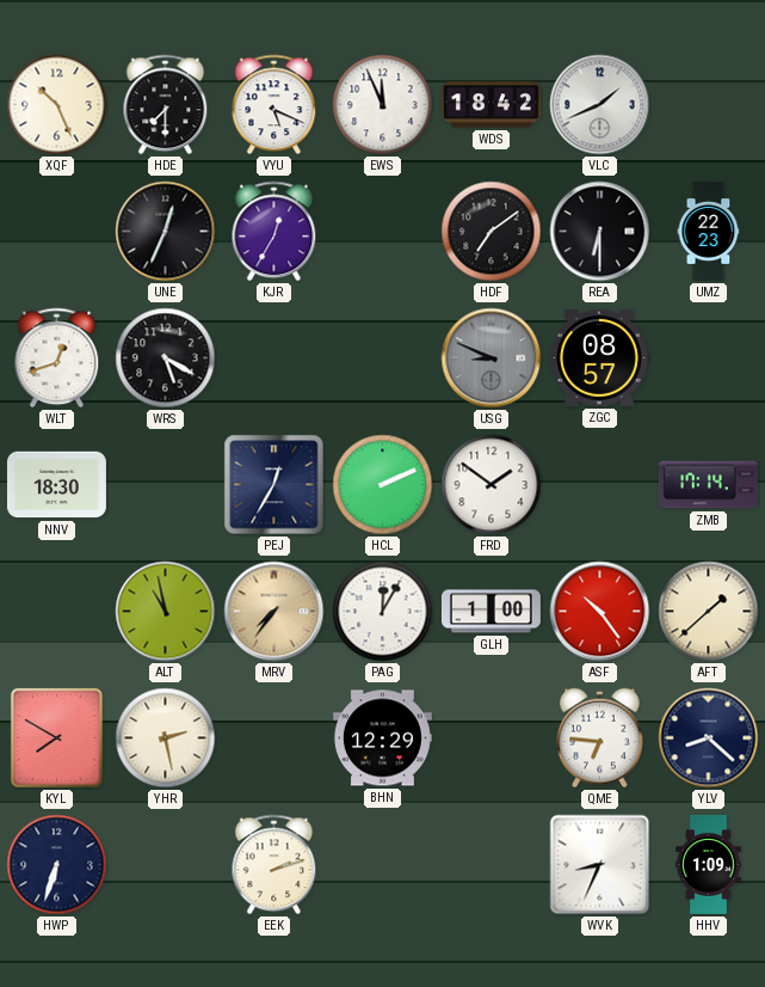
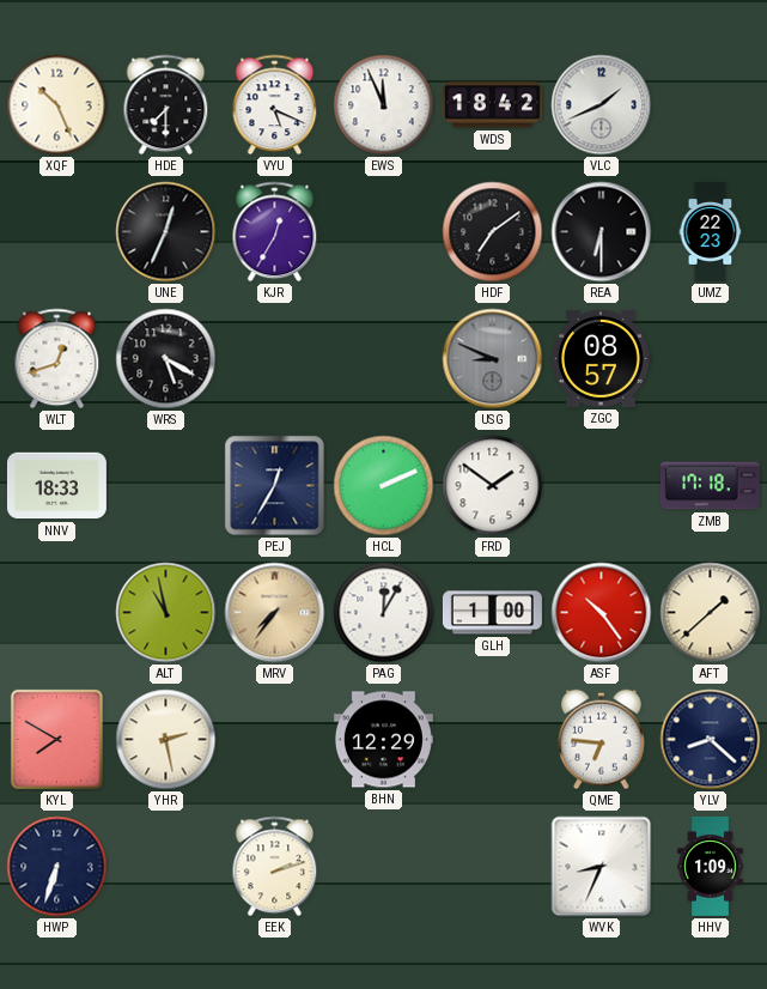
NNV: 18:30 -> 18:33 (56, 486)
ZMB: 17:14 -> 17:18 (710, 486)
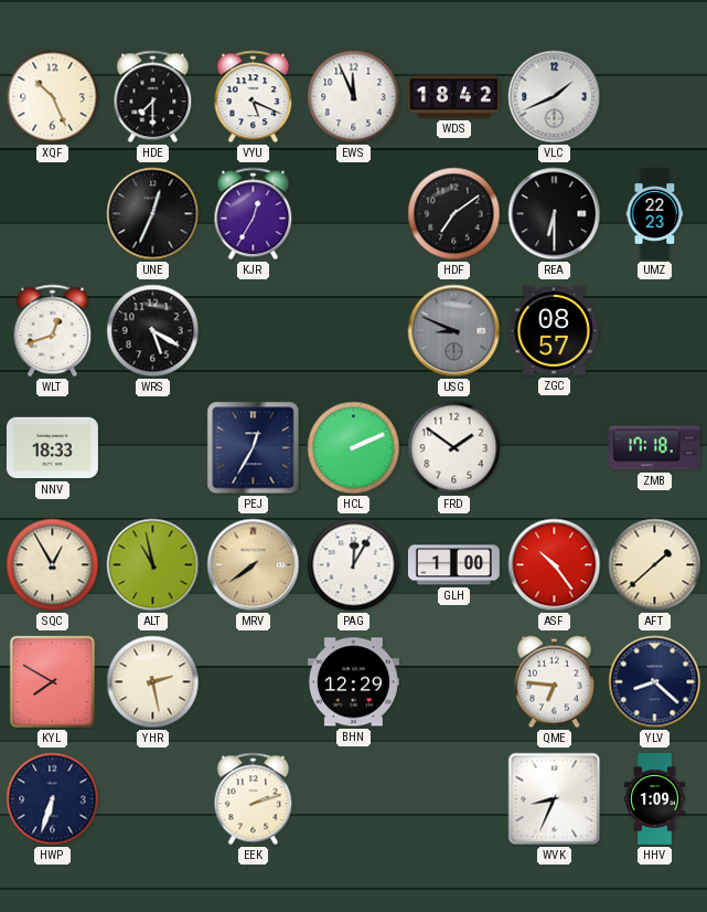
SQC: none -> 12:55 (53, 565)
MRV: 7:36 -> 7:39 (254, 565)
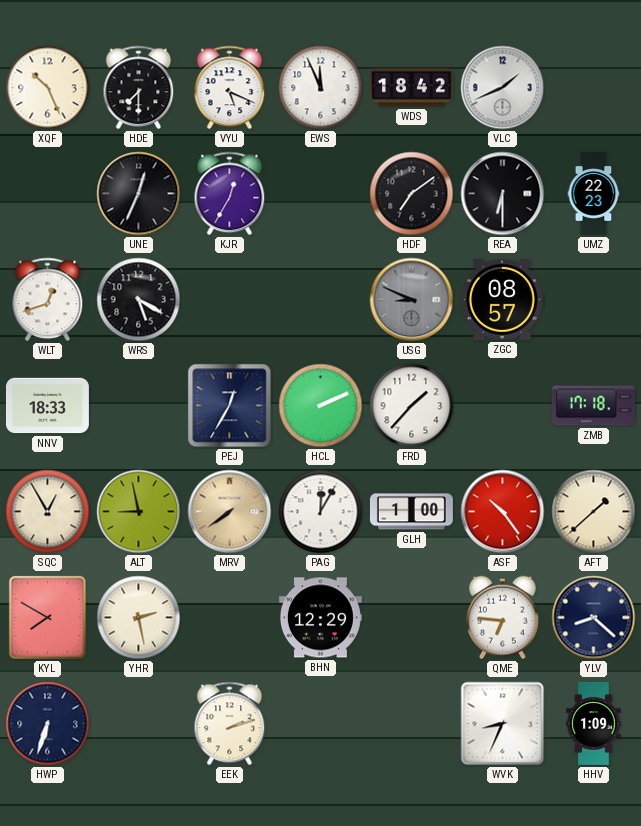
FRD: 1:51 -> 1:37 (412, 406)
ALT: 10:58 -> 8:58 (139, 512)
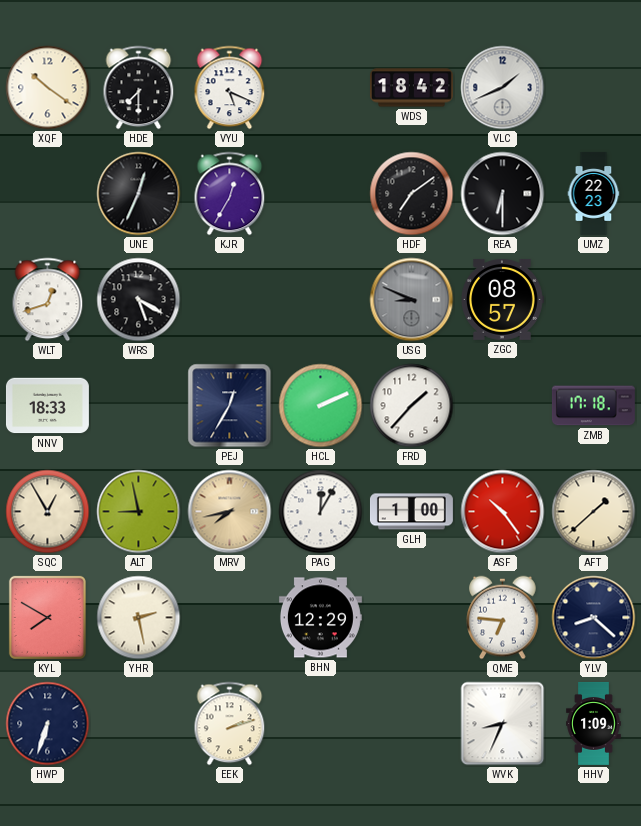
XQF: 10:26 -> 10:21 (48, 88)
EWS: 11:56 -> none (321, 88)
MRV: 7:39 -> 7:43 (230, 512)
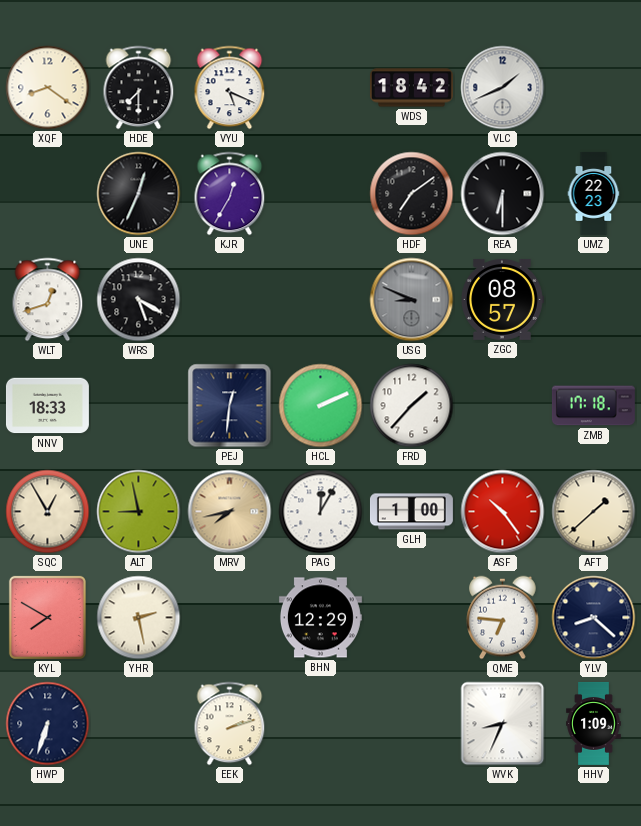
XQF: 10:21 -> 8:21 (48, 88)
PEJ: 12:35 -> 12:31 (230, 406)
